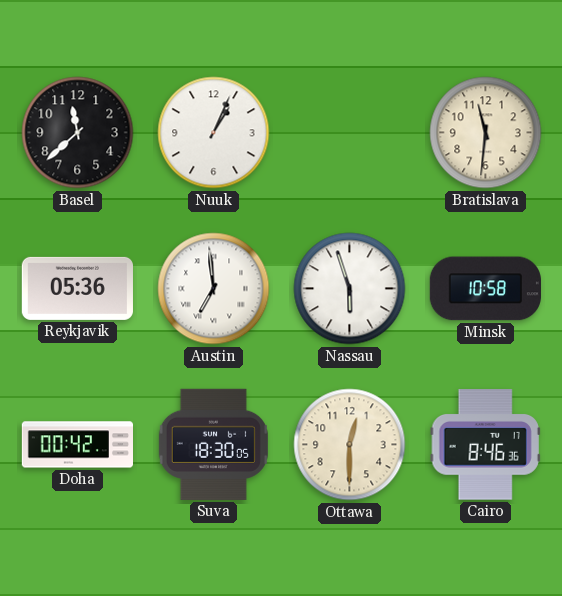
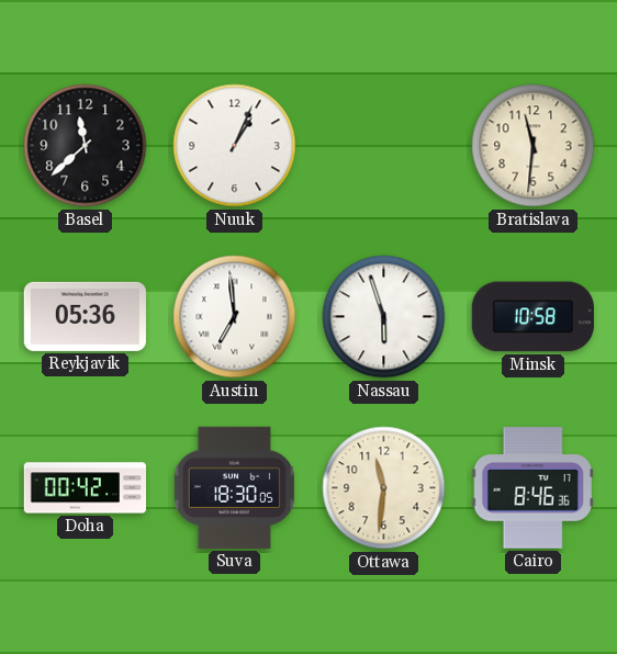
Ottawa: 12:30 -> 11:31 (384, 488)
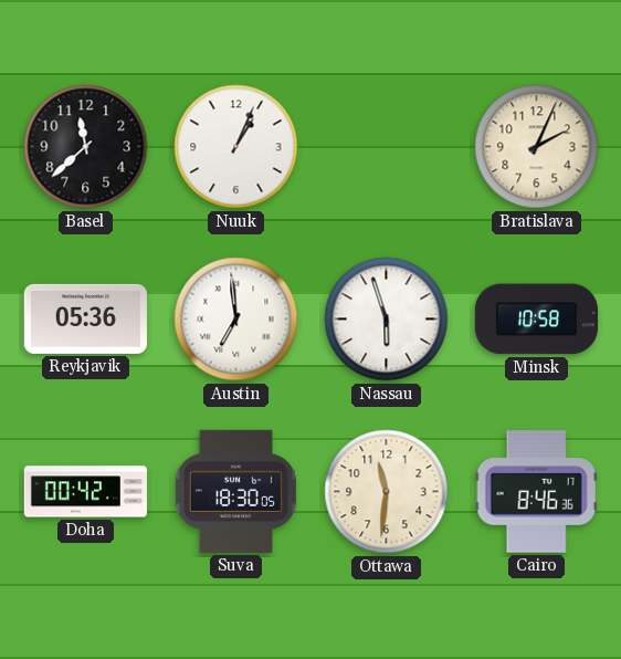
Bratislava: 11:31 -> 2:04 (537, 147)
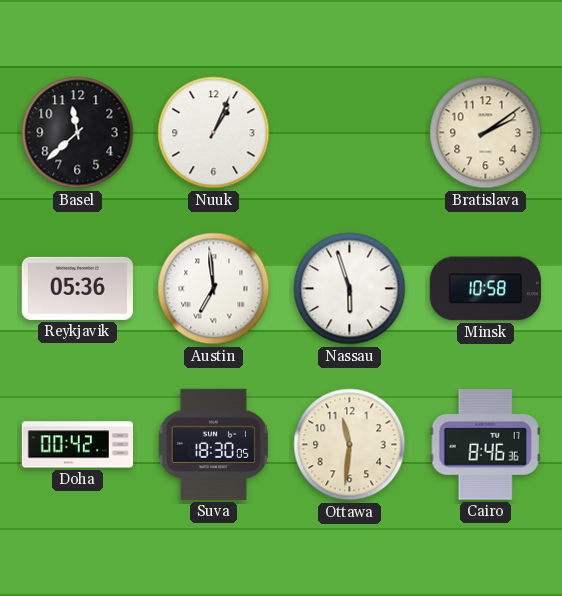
Bratislava: 2:04 -> 2:09 (486, 133)
